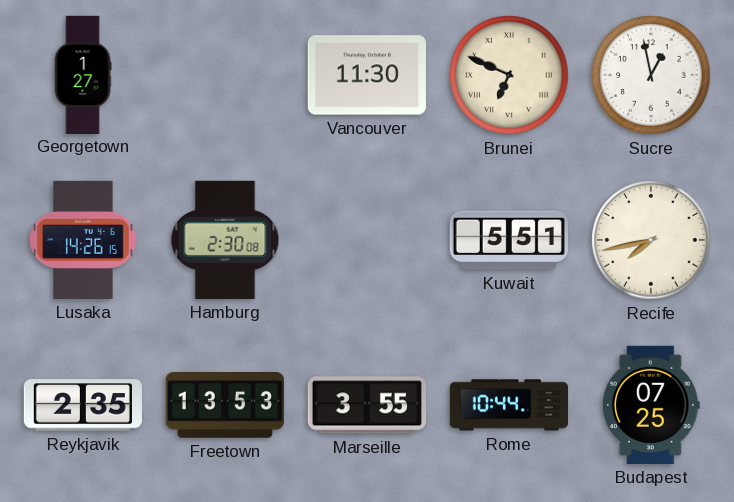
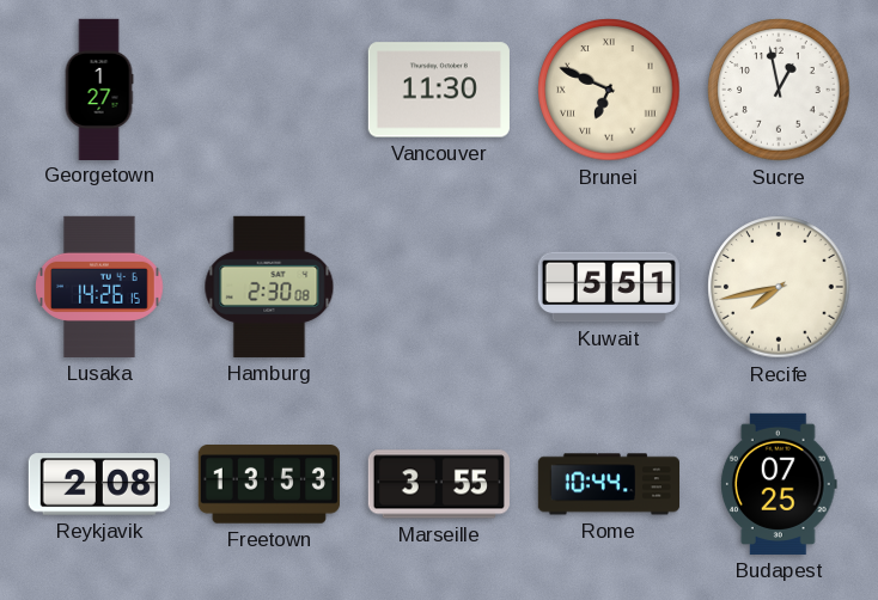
Reykjavik: 2:35 -> 2:08 (99, 484)
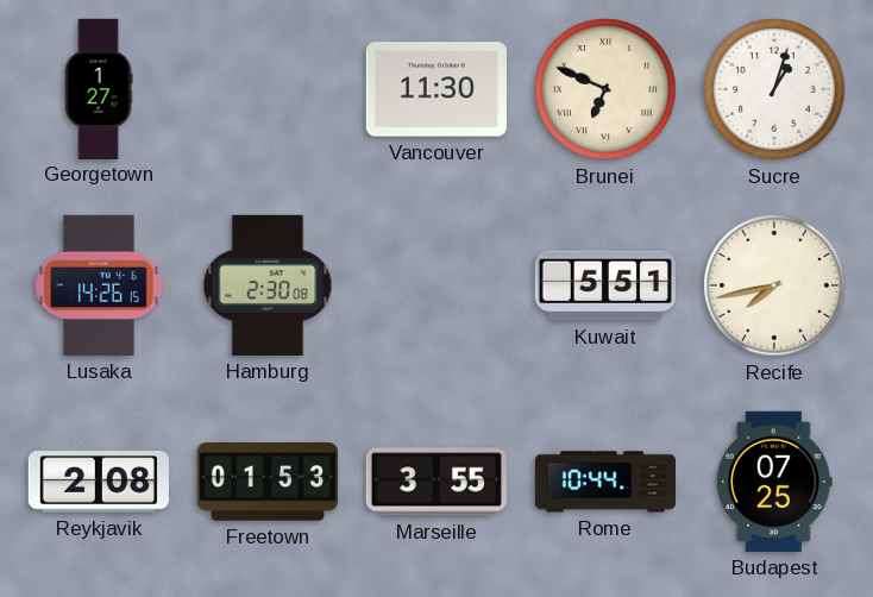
Sucre: 12:58 -> 1:03 (774, 89)
Freetown: 13:53 -> 01:53 (268, 483)
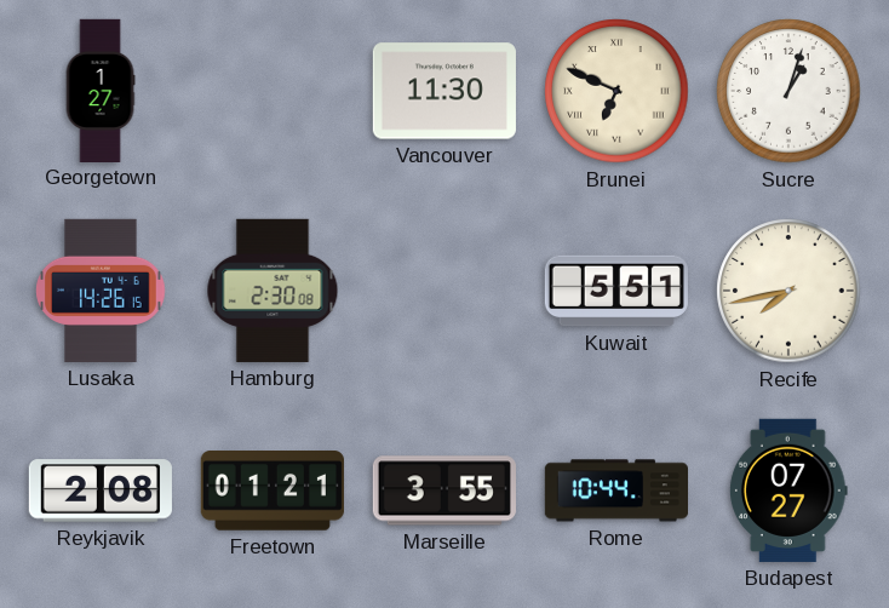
Freetown: 01:53 -> 01:21 (273, 492)
Budapest: 07:25 -> 07:27 (788, 491)
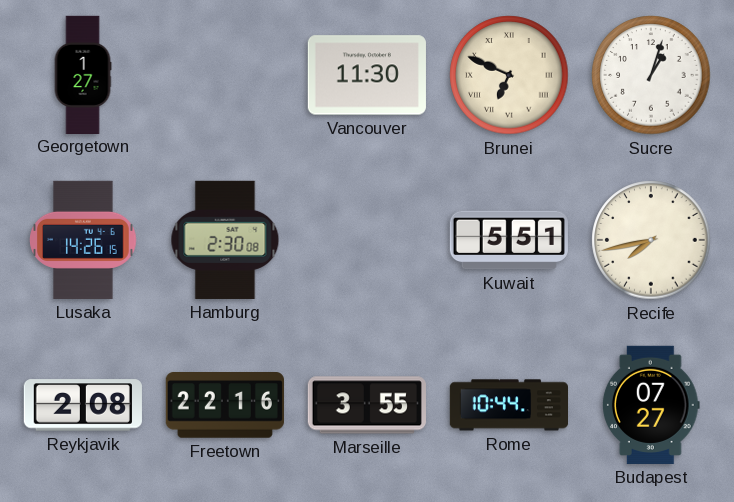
Freetown: 01:21 -> 22:16 (225, 406)
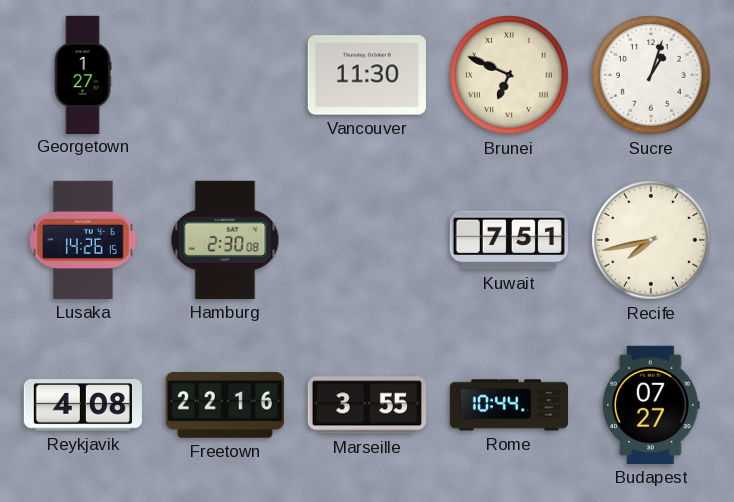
Kuwait: 5:51 -> 7:51 (509, 240)
Reykjavik: 2:08 -> 4:08 (83, 405)
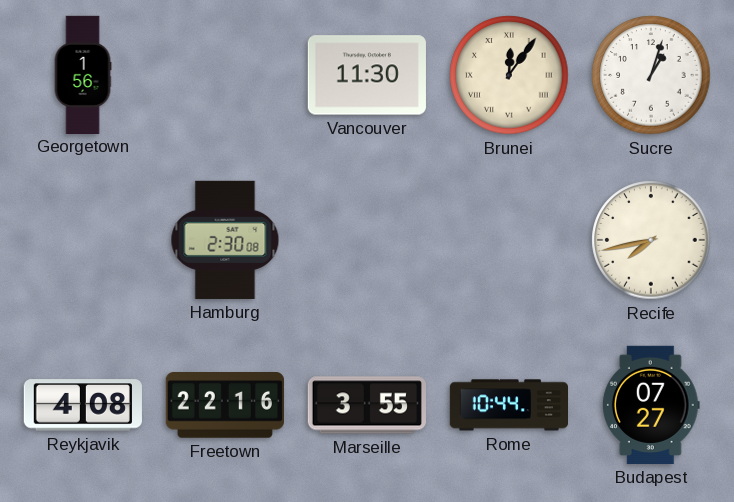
Georgetown: 1:27 -> 1:56 (83, 74)
Brunei: 6:49 -> 12:06 (509, 75)
Lusaka: 14:26 -> none (83, 240)
Kuwait: 7:51 -> none (509, 240)
